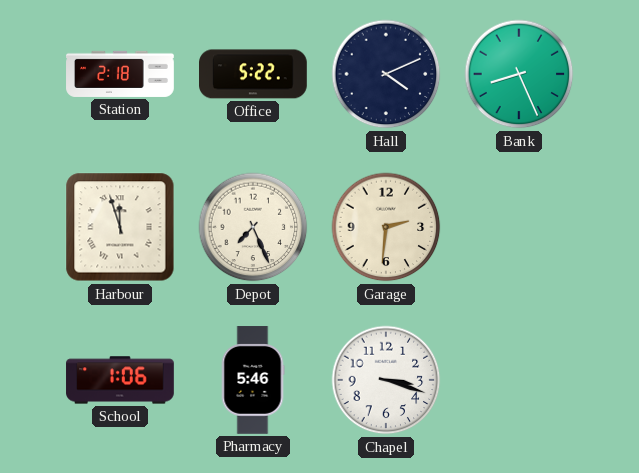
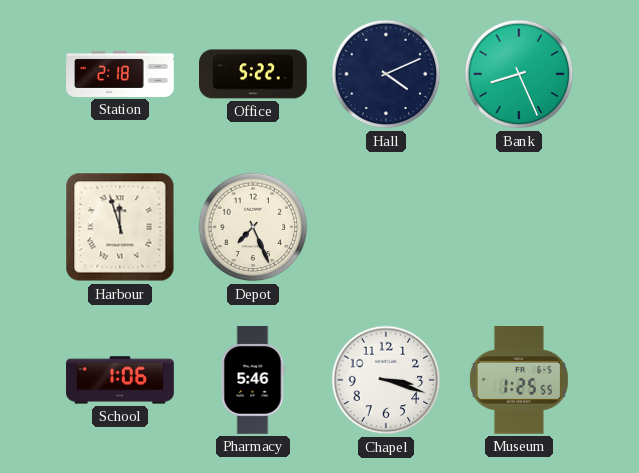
Garage: 2:31 -> none (386, 227)
Museum: none -> 1:25 (519, 381)
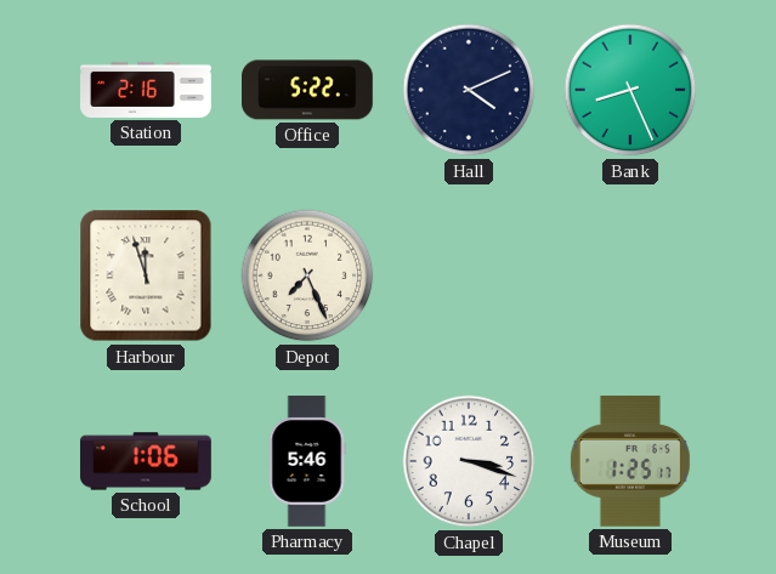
Station: 2:18 -> 2:16 (146, 90)
Museum: 1:25:55 -> 1:25:17 (630, 462)
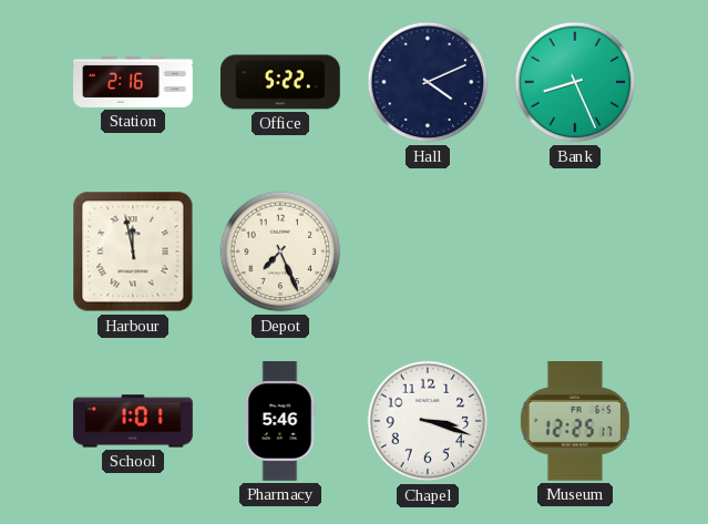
Harbour: 11:57 -> 11:58 (133, 251)
School: 1:06 -> 1:01 (133, 421)
Museum: 1:25 -> 12:25 (575, 422)
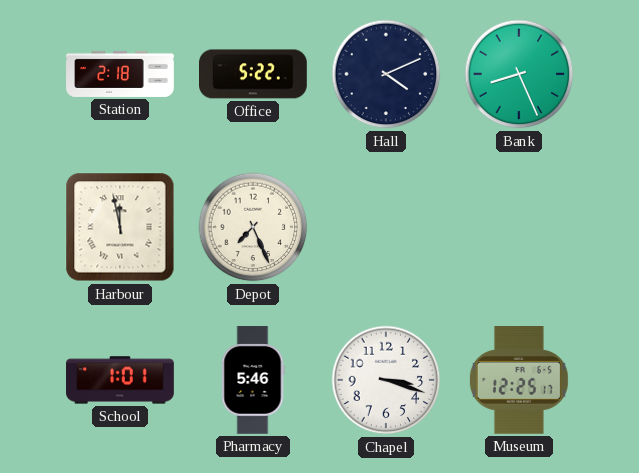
Station: 2:16 -> 2:18 (120, 74)
